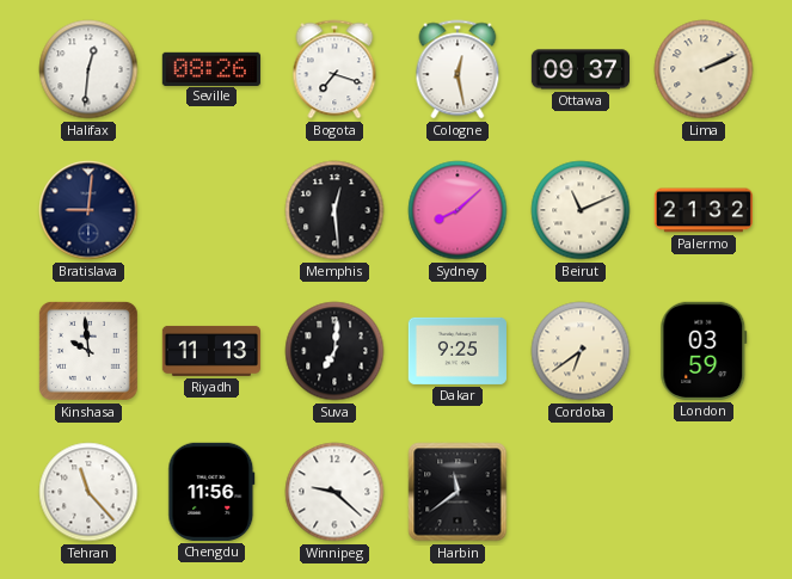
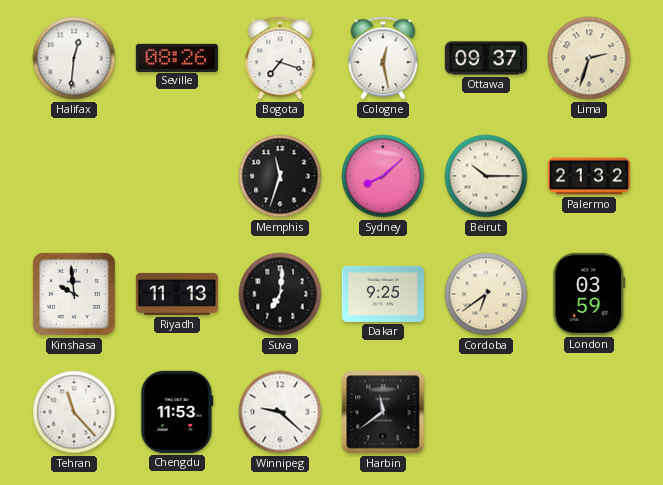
Lima: 2:11 -> 2:33 (589, 58)
Bratislava: 9:01 -> none (88, 210)
Memphis: 12:29 -> 11:33 (280, 176)
Beirut: 11:11 -> 10:15 (486, 176)
Chengdu: 11:56 -> 11:53 (177, 412)
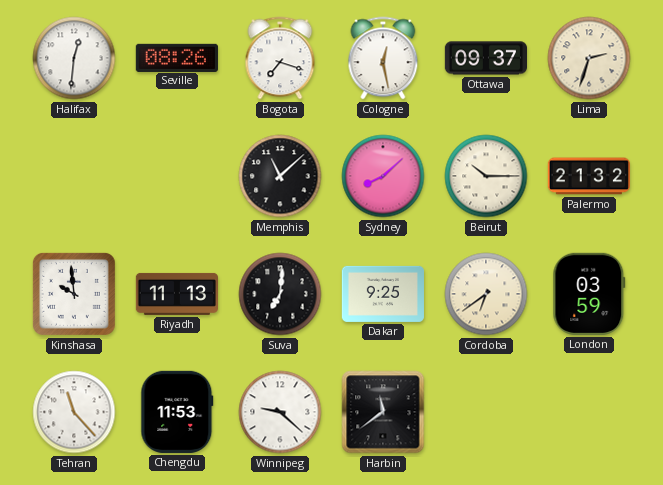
Memphis: 11:33 -> 11:08 (280, 176)
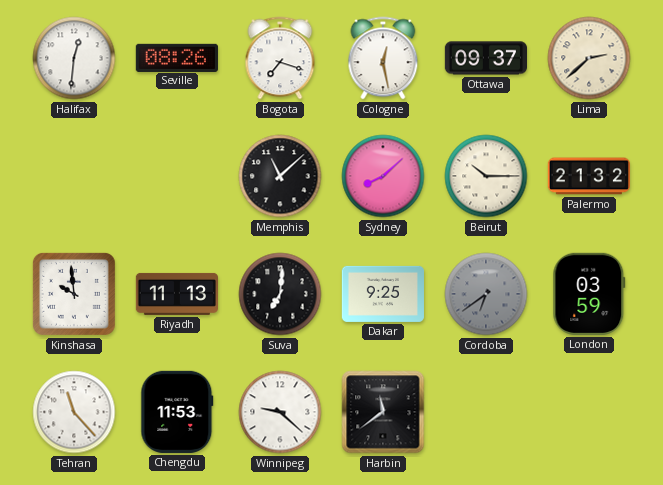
Lima: 2:33 -> 2:38 (589, 58)
Cordoba dial: cream -> grey (486, 294)
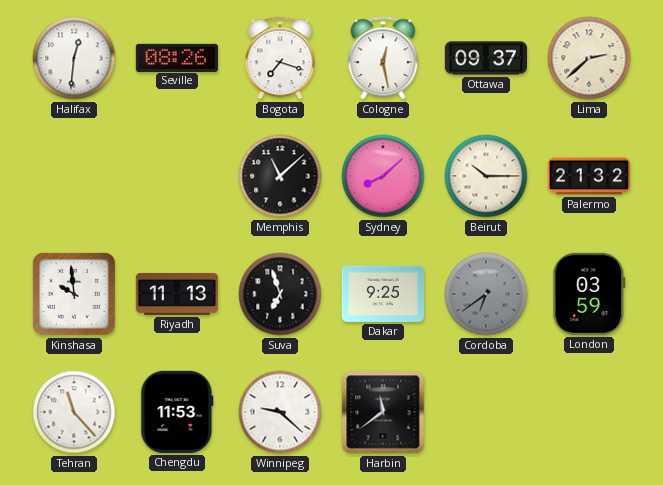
Suva: 7:01 -> 6:57 (280, 294)
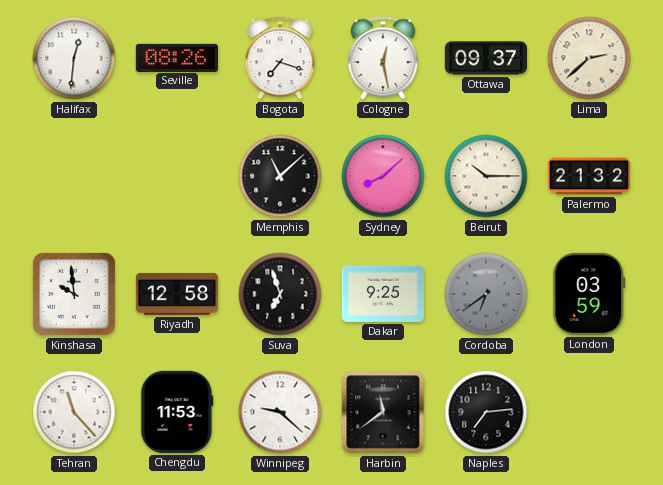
Riyadh: 11:13 -> 12:58 (176, 294)
Naples: none -> 7:14 (486, 412)
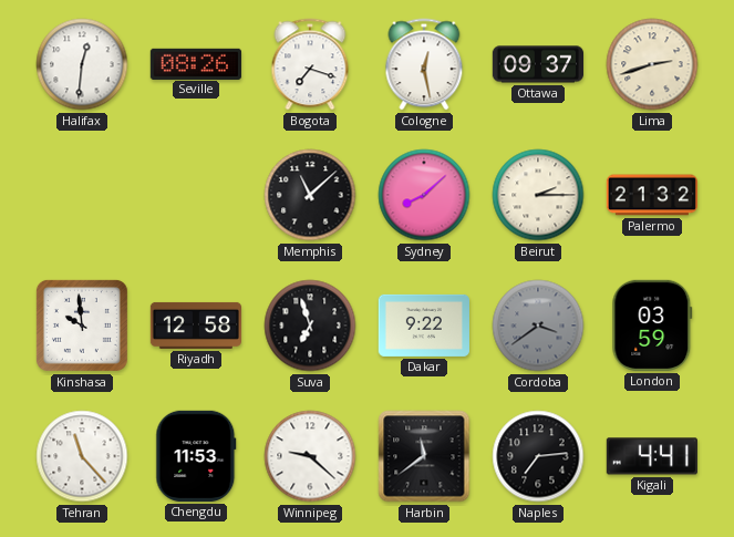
Lima: 2:38 -> 2:42 (652, 64)
Beirut: 10:15 -> 2:15 (538, 195)
Dakar: 9:25 -> 9:22 (424, 326)
Cordoba: 6:39 -> 3:39 (538, 326)
Kigali: none -> 4:41 (652, 456)
